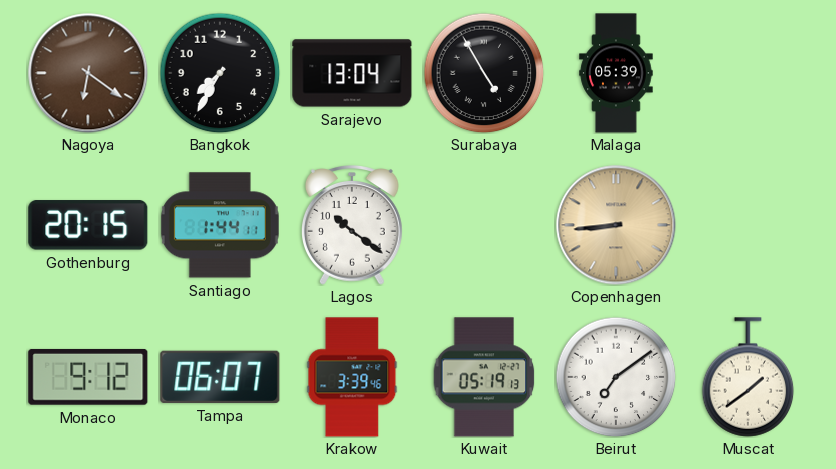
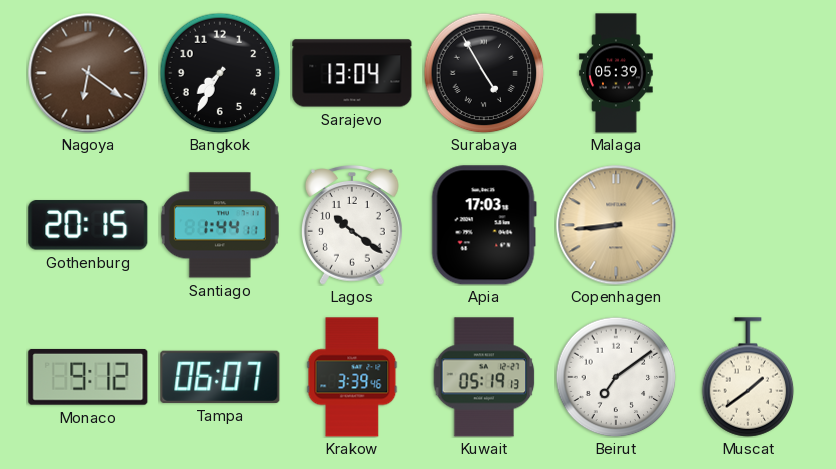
Apia: none -> 17:03 (484, 225)
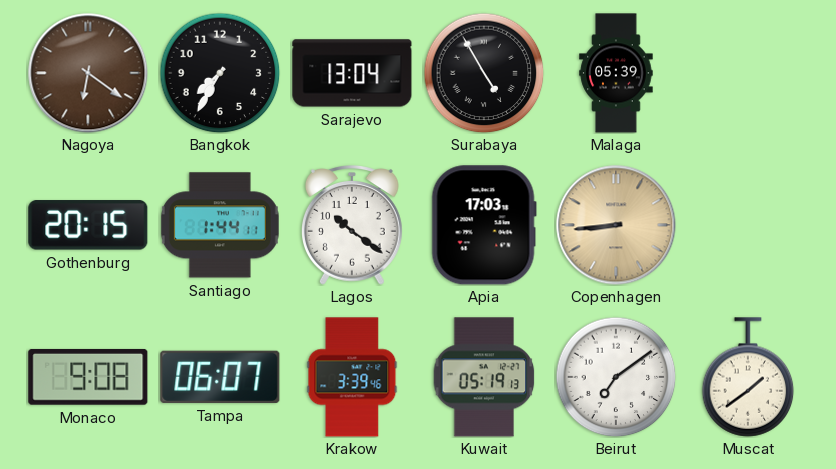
Monaco: 9:12 -> 9:08 (88, 377)
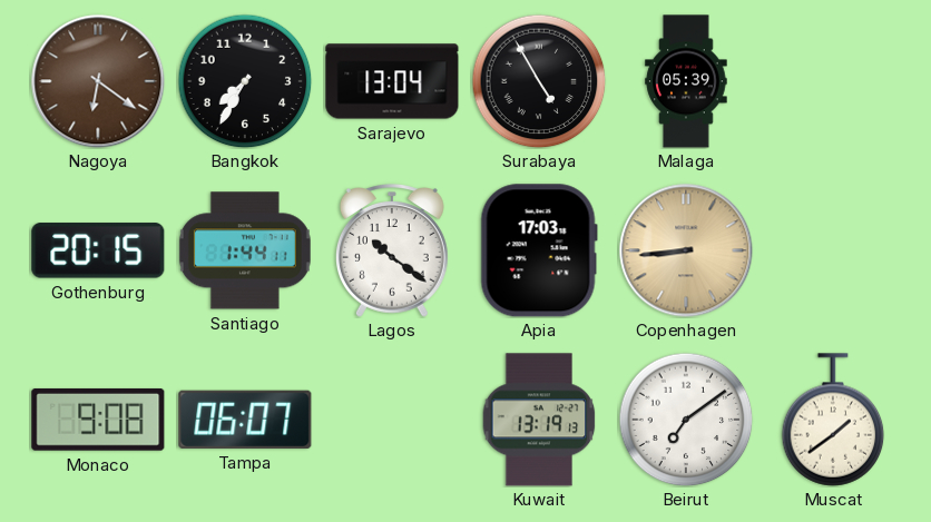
Krakow: 3:39 -> none (352, 377)
Kuwait: 05:19 -> 13:19 (539, 420)
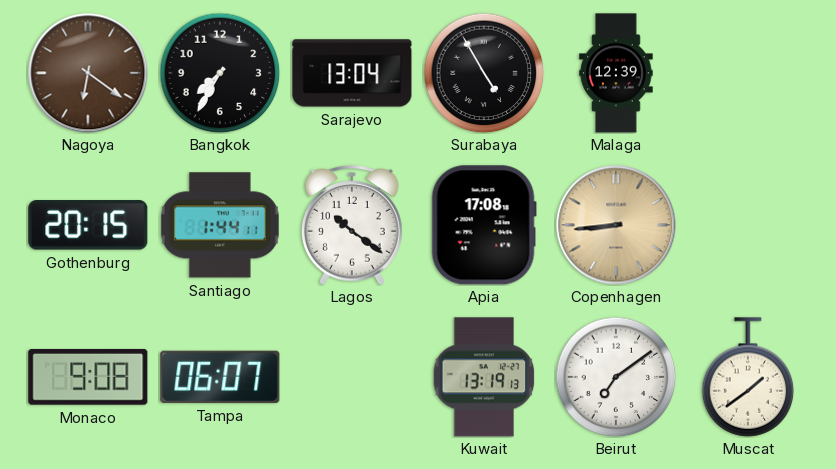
Malaga: 05:39 -> 12:39 (616, 73)
Apia: 17:03 -> 17:08 (484, 225)
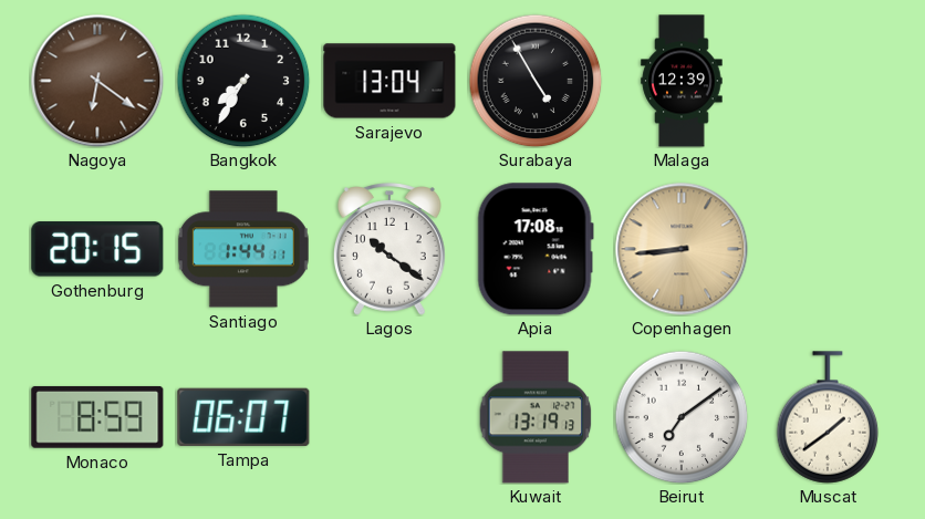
Monaco: 9:08 -> 8:59 (97, 417)
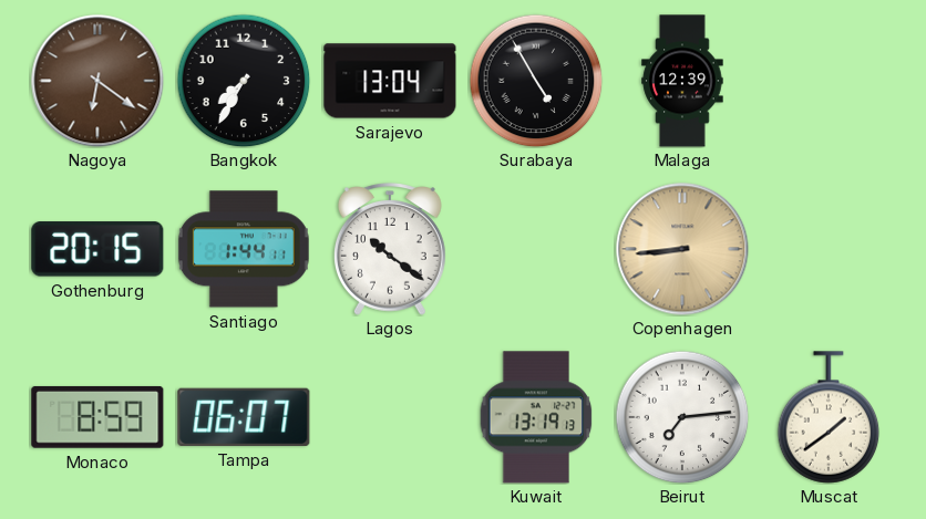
Apia: 17:08 -> none (536, 249)
Beirut: 7:09 -> 7:14 (682, 417)
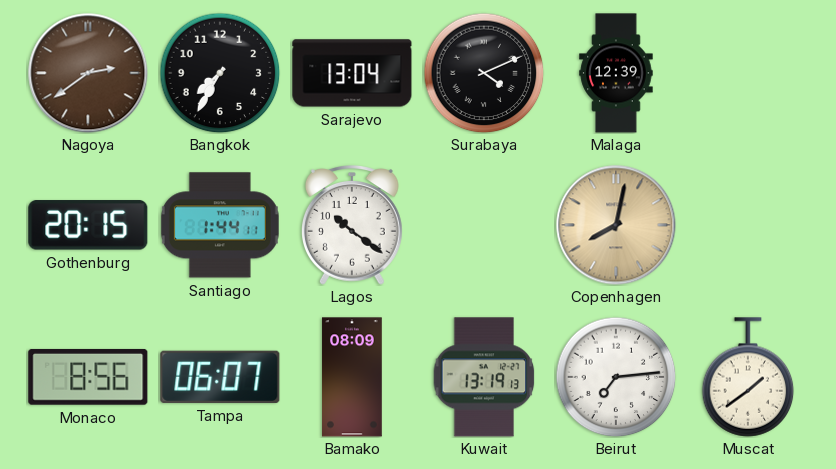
Nagoya: 6:21 -> 2:39 (88, 73)
Surabaya: 4:55 -> 4:11 (484, 73)
Copenhagen: 8:44 -> 8:02 (616, 225)
Monaco: 8:59 -> 8:56 (88, 377)
Bamako: none -> 08:09 (352, 377)
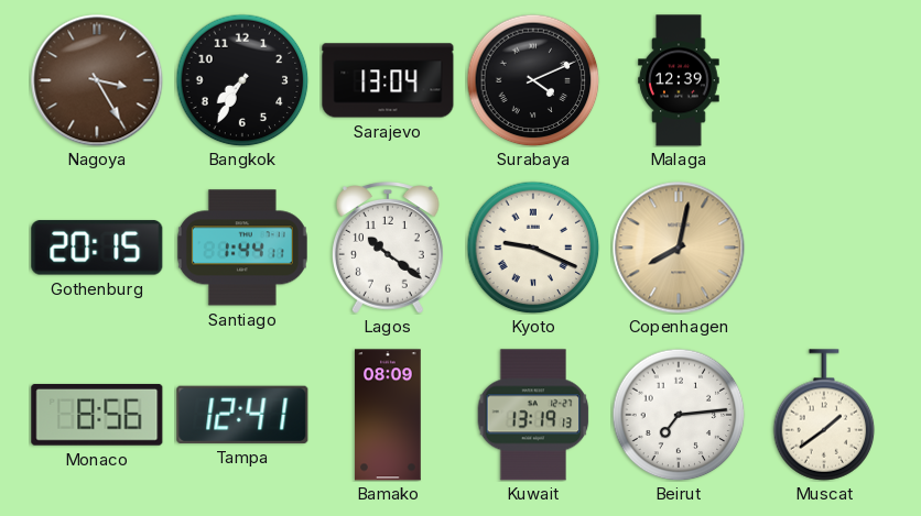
Nagoya: 2:39 -> 3:25 (97, 80)
Kyoto: none -> 9:19 (533, 248)
Tampa: 06:07 -> 12:41 (242, 415)
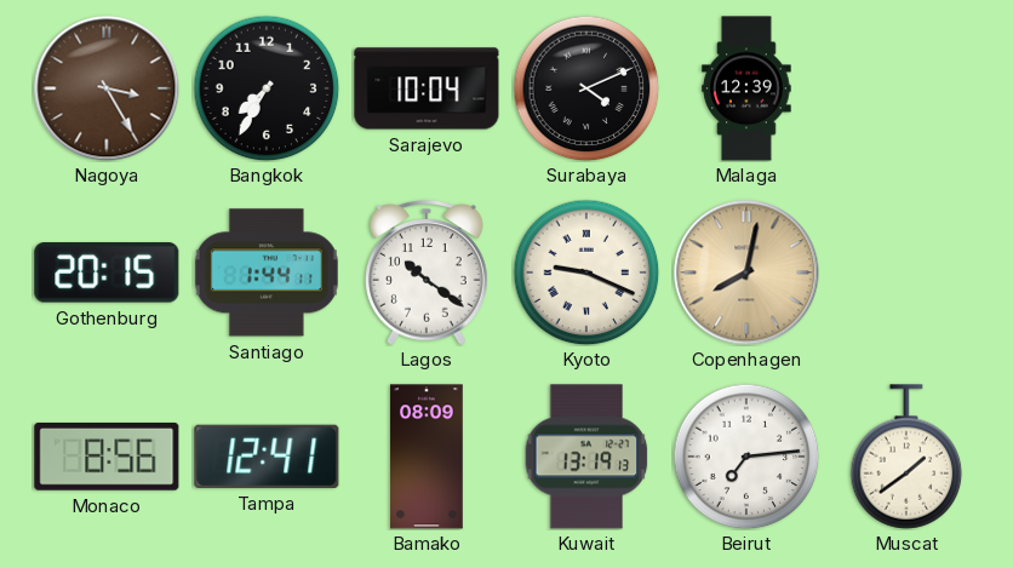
Sarajevo: 13:04 -> 10:04 (427, 88)
